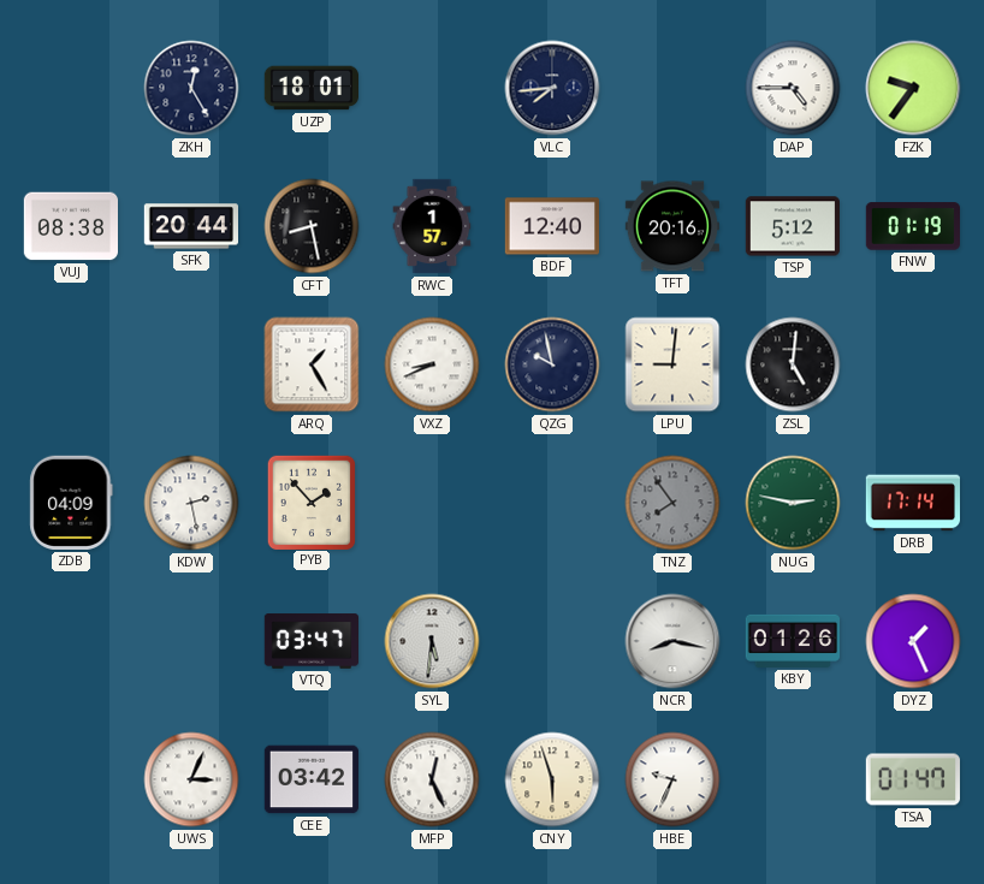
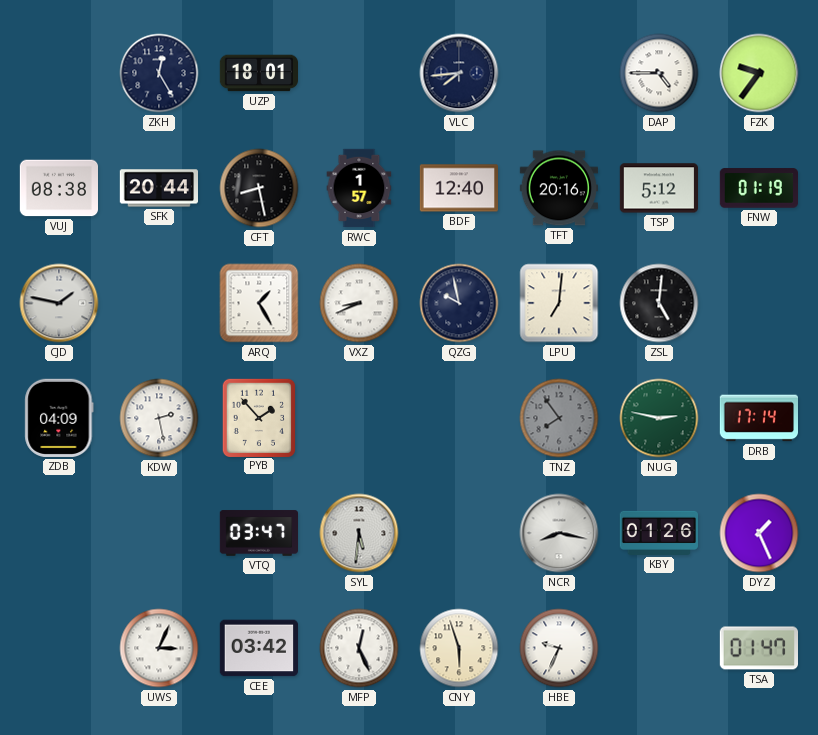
CJD: none -> 1:47 (59, 303)
LPU: 9:01 -> 7:01 (559, 303)
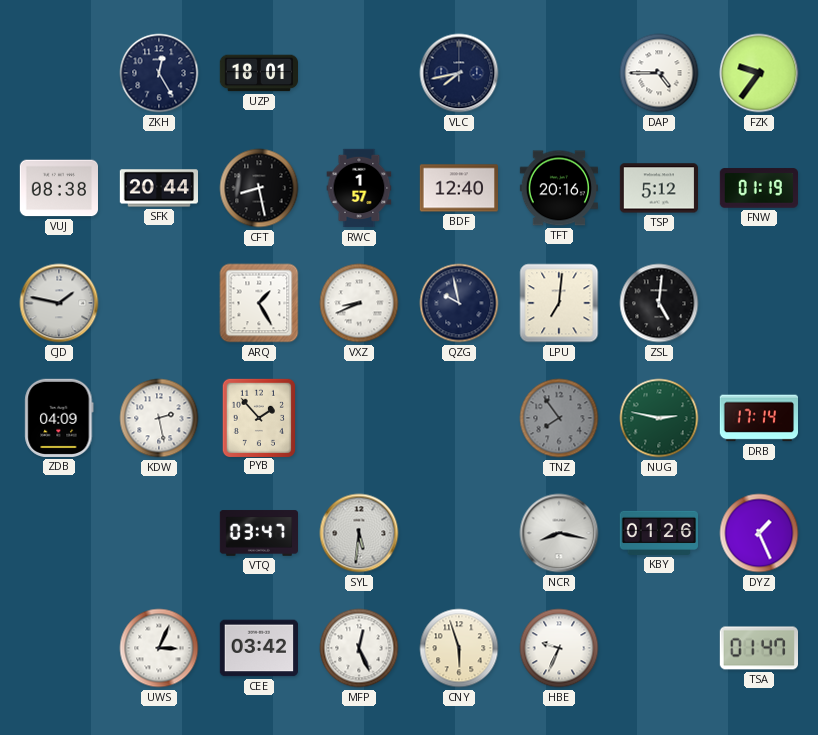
VLC: 7:44 -> 7:43 (459, 73)
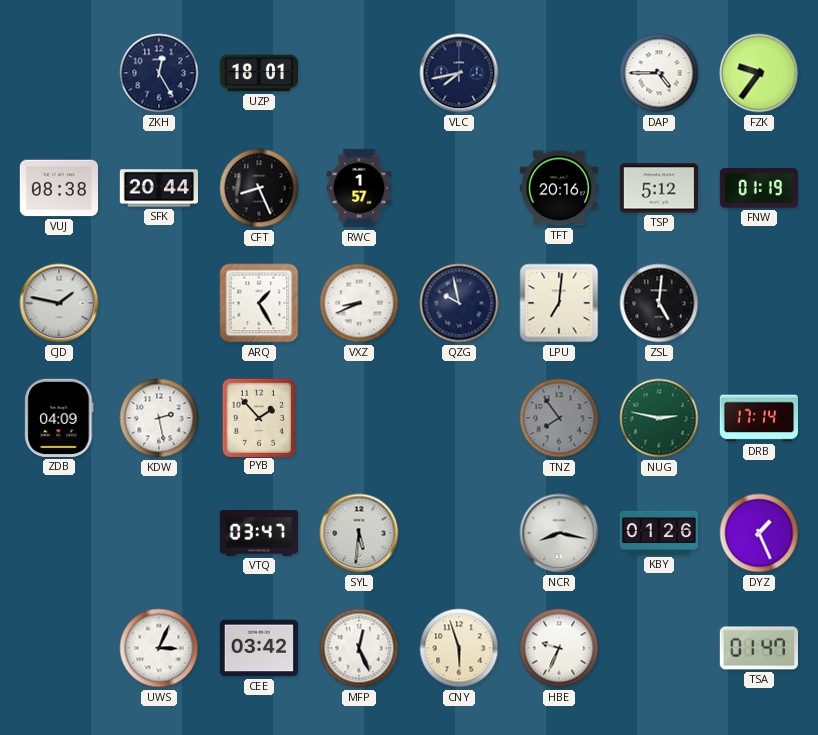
CFT: 8:28 -> 8:26 (259, 188)
BDF: 12:40 -> none (458, 188)
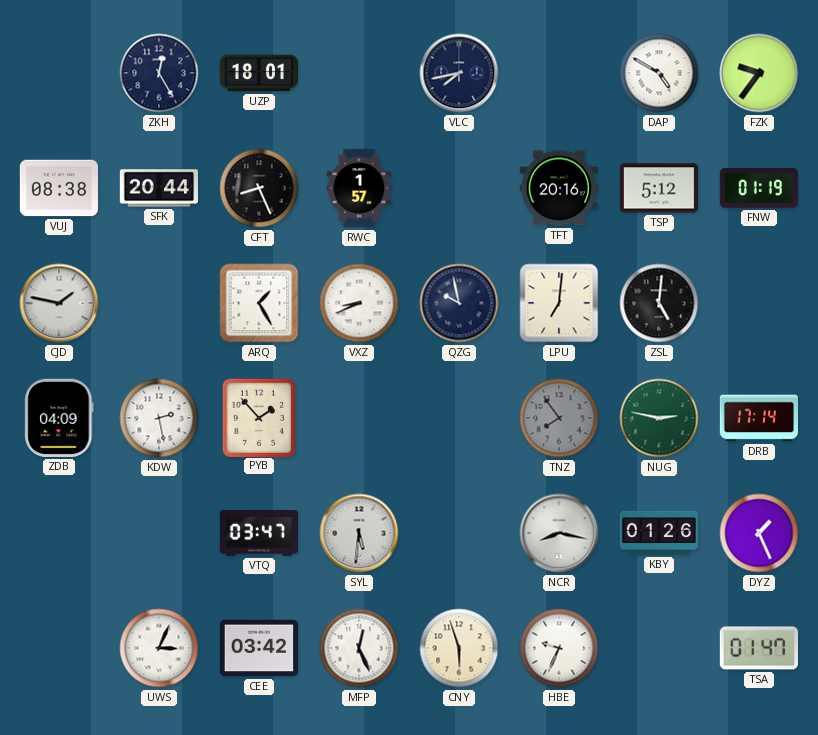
DAP: 4:45 -> 4:50 (659, 73)
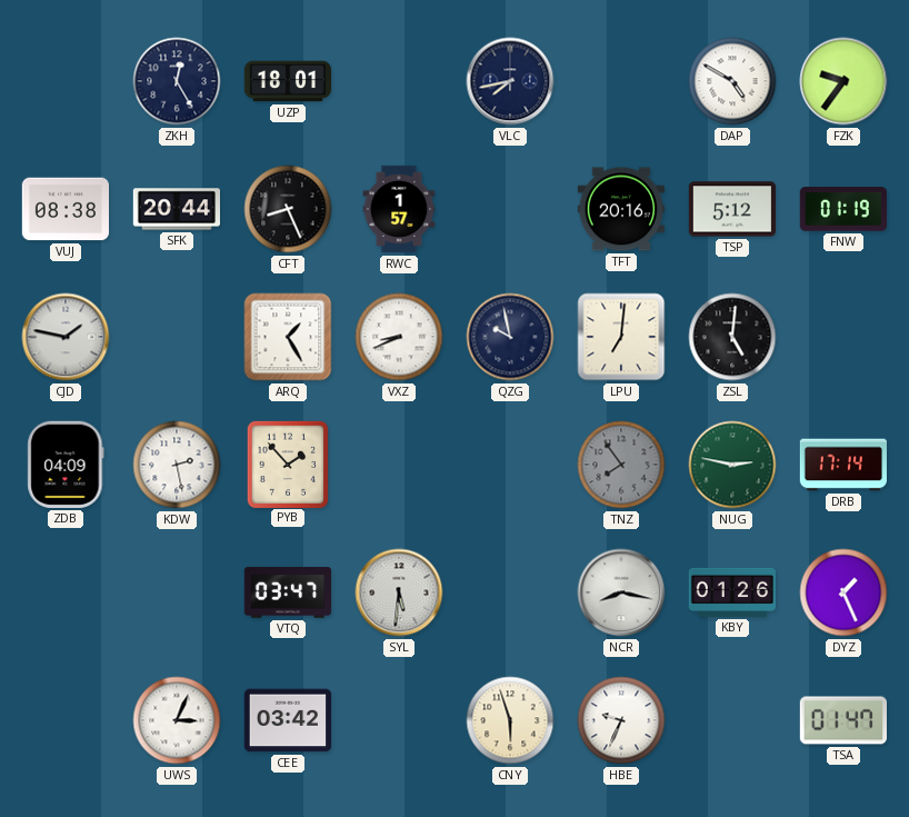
MFP: 12:26 -> none (359, 648)
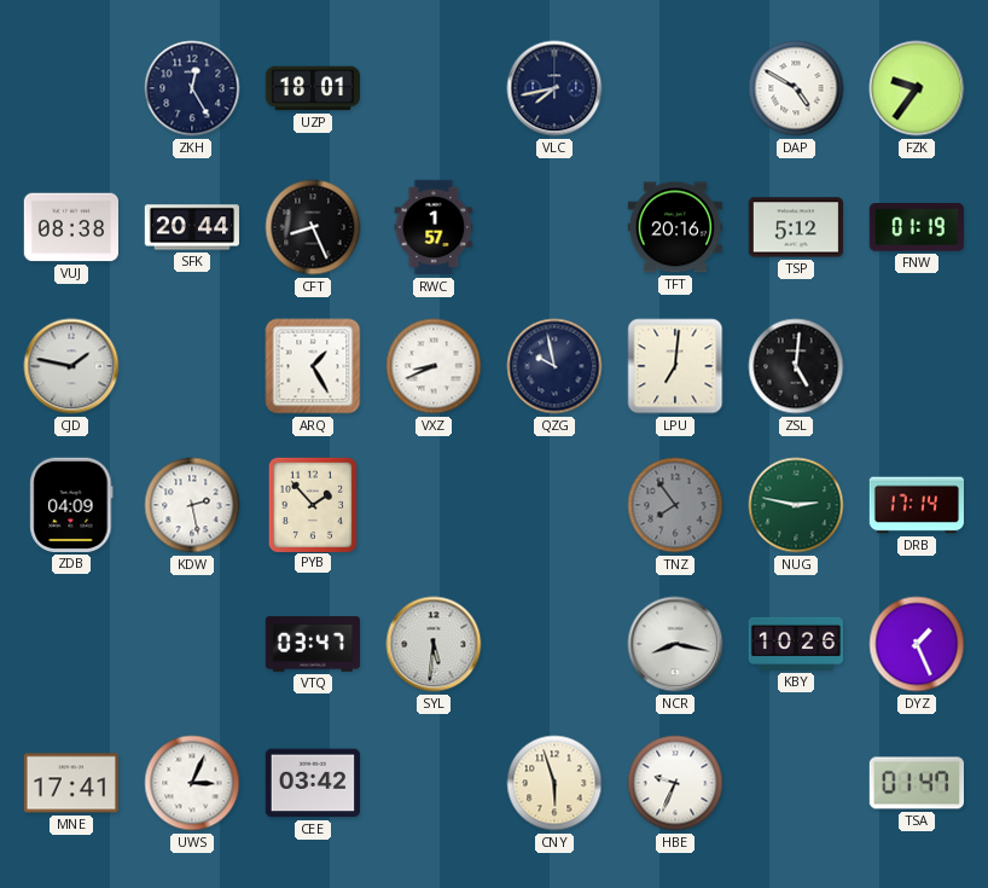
KBY: 01:26 -> 10:26 (796, 644)
MNE: none -> 17:41 (70, 783)
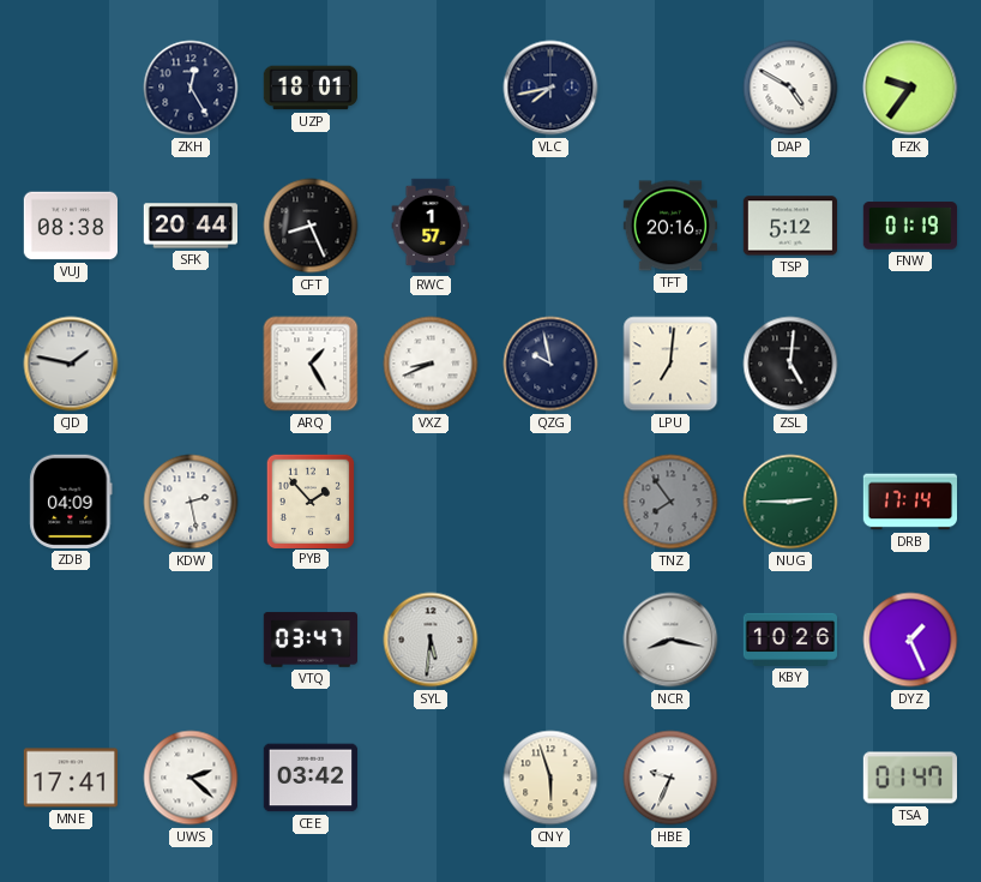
NUG: 2:47 -> 2:45 (790, 502)
UWS: 3:04 -> 2:22 (191, 778)
